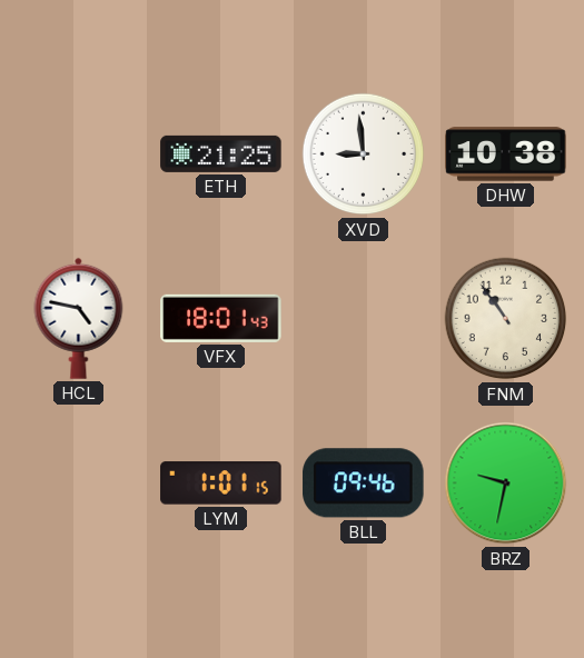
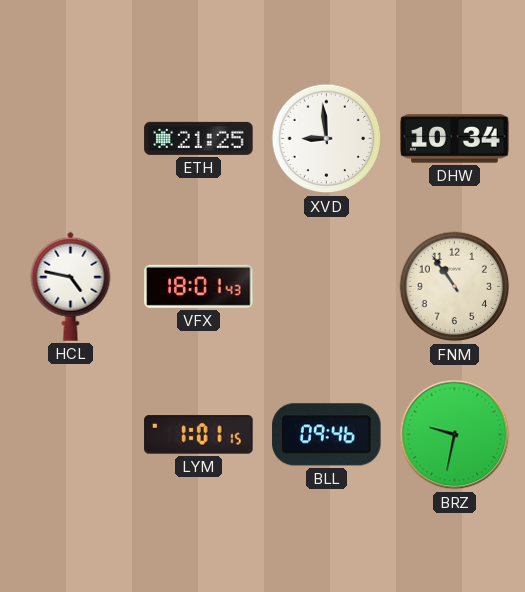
DHW: 10:38 -> 10:34 (455, 139)
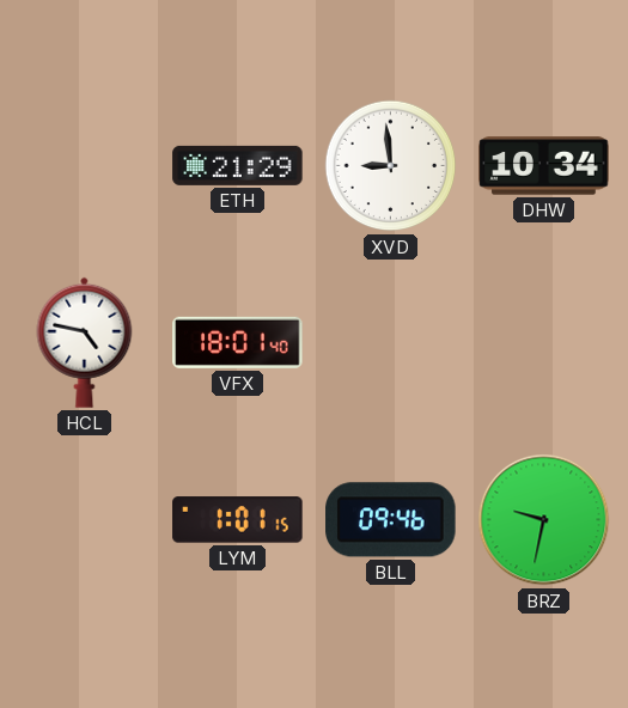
ETH: 21:25 -> 21:29 (238, 165)
VFX: 18:01:43 -> 18:01:40 (238, 342)
FNM: 10:54 -> none (455, 287)
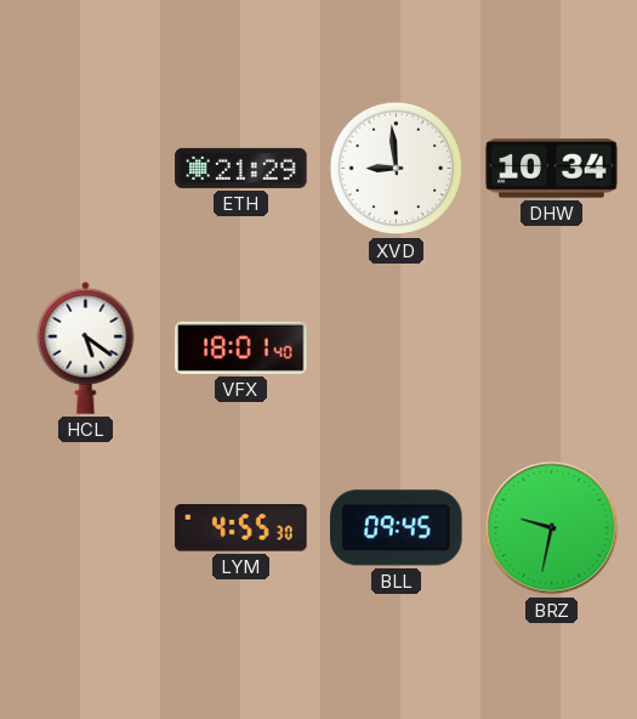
HCL: 4:47 -> 5:21 (86, 347)
LYM: 1:01 -> 4:55 (241, 528)
BLL: 09:46 -> 09:45 (397, 528)
